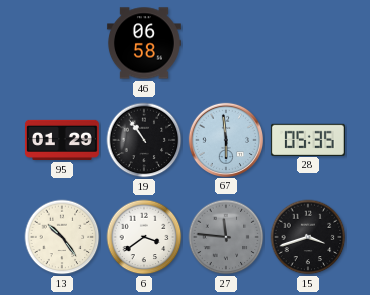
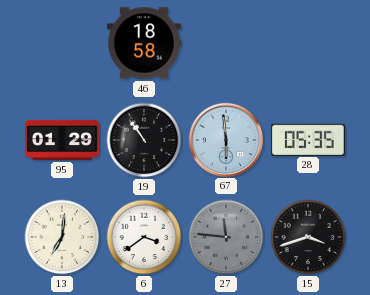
46: 06:58 -> 18:58 (144, 43)
13: 10:24 -> 7:01 (62, 237)
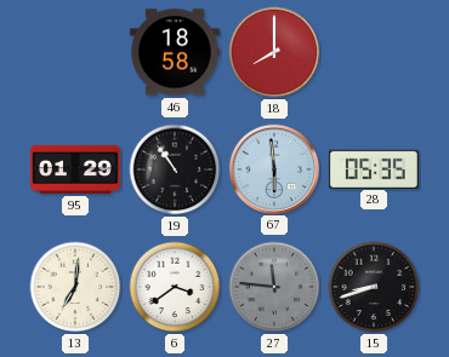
18: none -> 8:00 (274, 52)
15: 3:42 -> 8:42 (374, 287)
